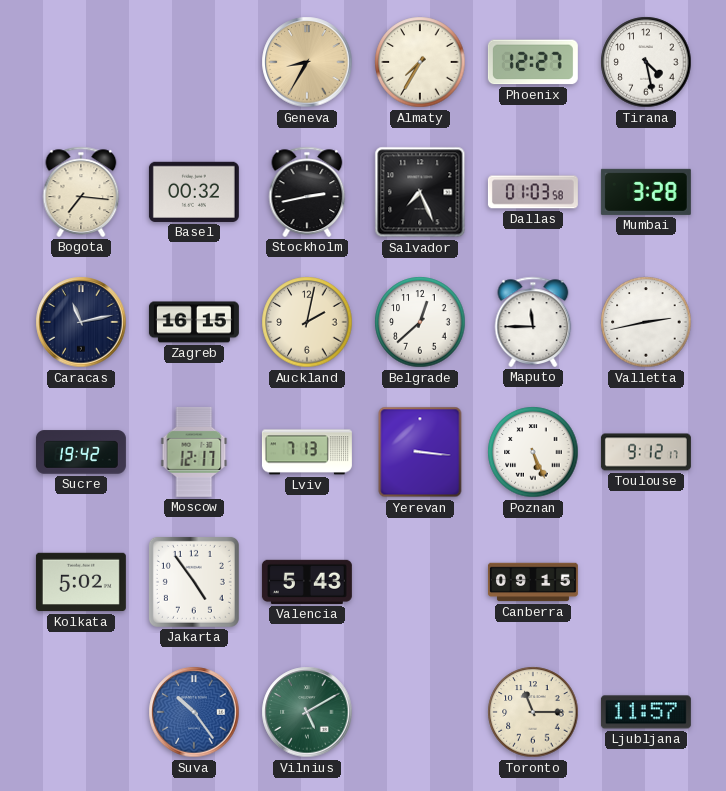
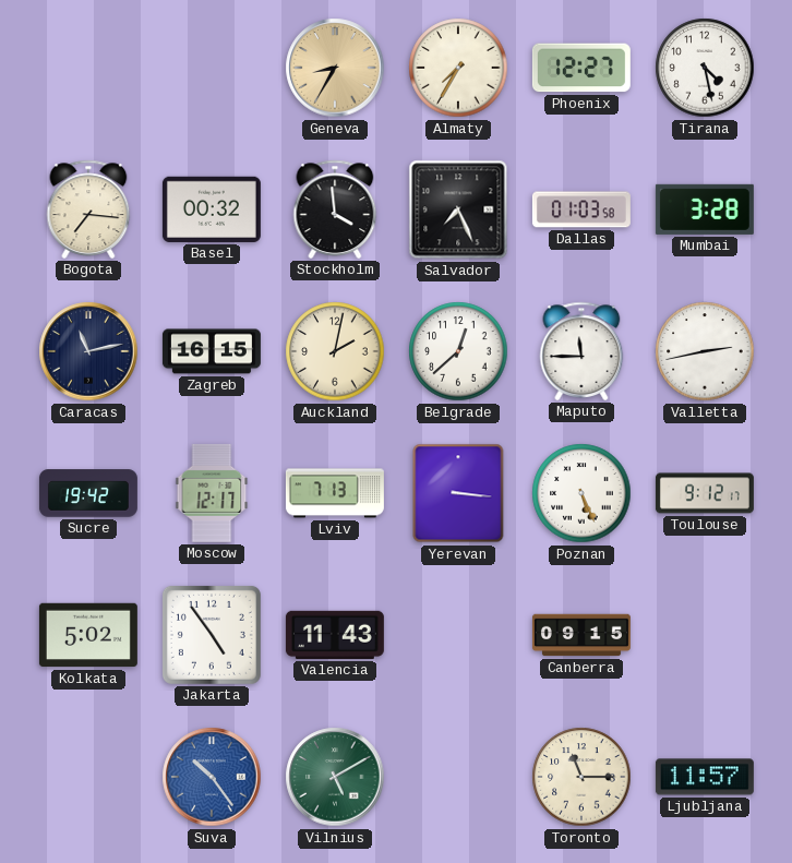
Stockholm: 2:43 -> 3:59 (335, 209)
Valencia: 5:43 -> 11:43 (335, 635)
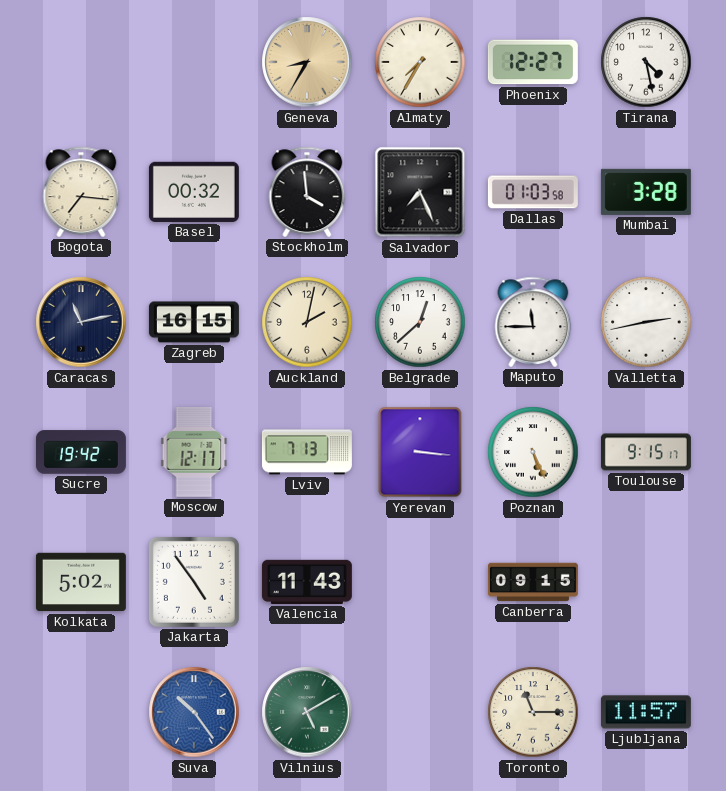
Toulouse: 9:12 -> 9:15 (646, 452)
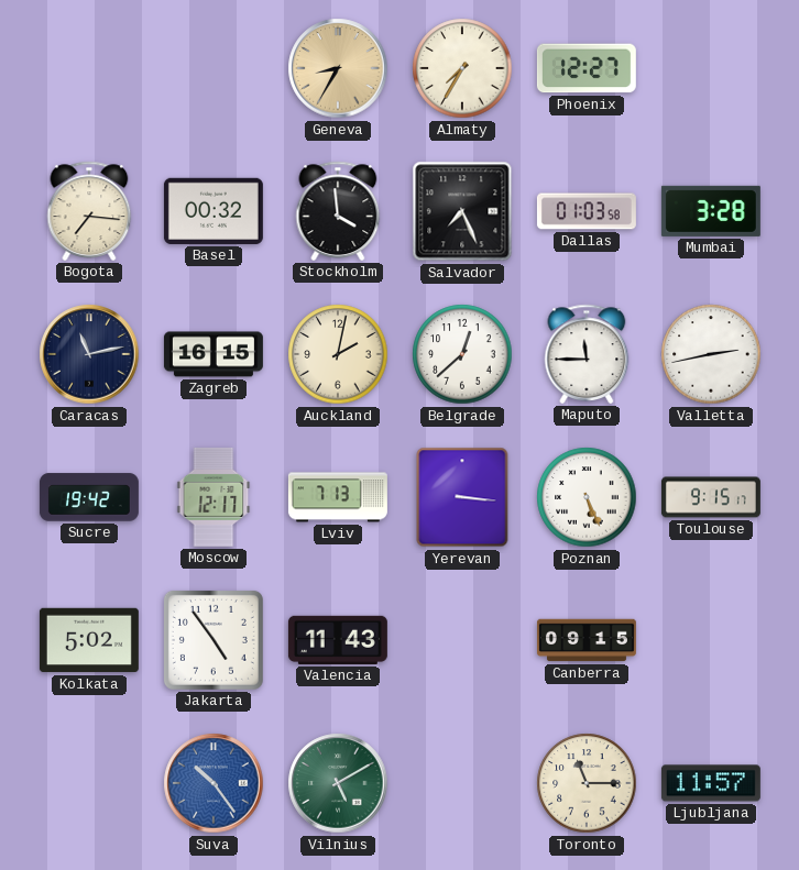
Tirana: 4:28 -> none (646, 62)
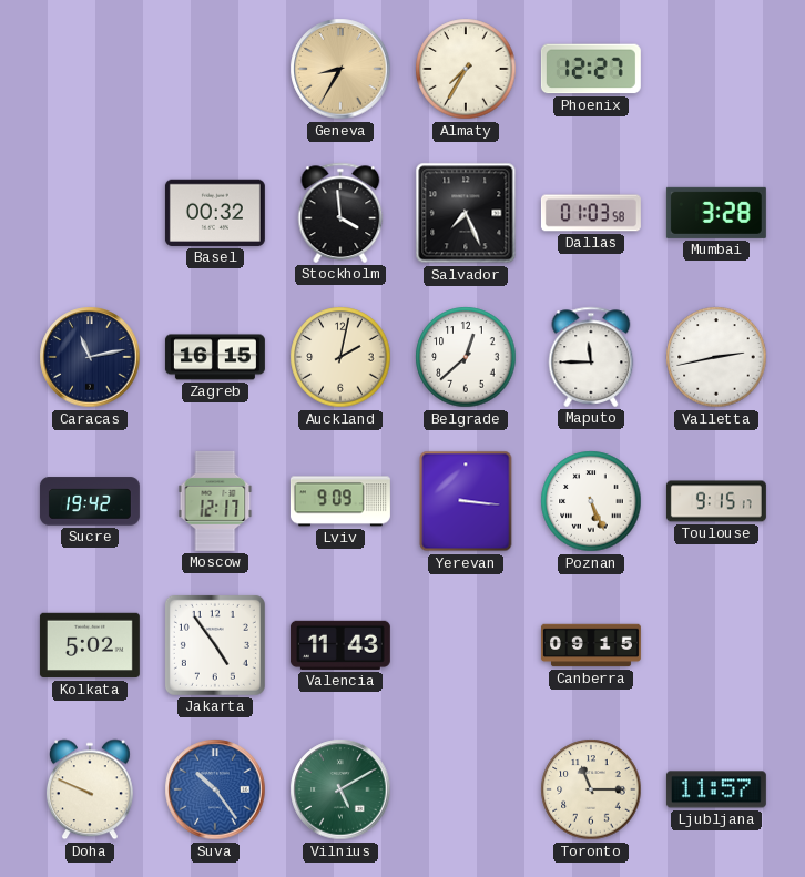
Bogota: 7:16 -> none (89, 211)
Lviv: 7:13 -> 9:09 (340, 501)
Doha: none -> 9:49 (90, 789)
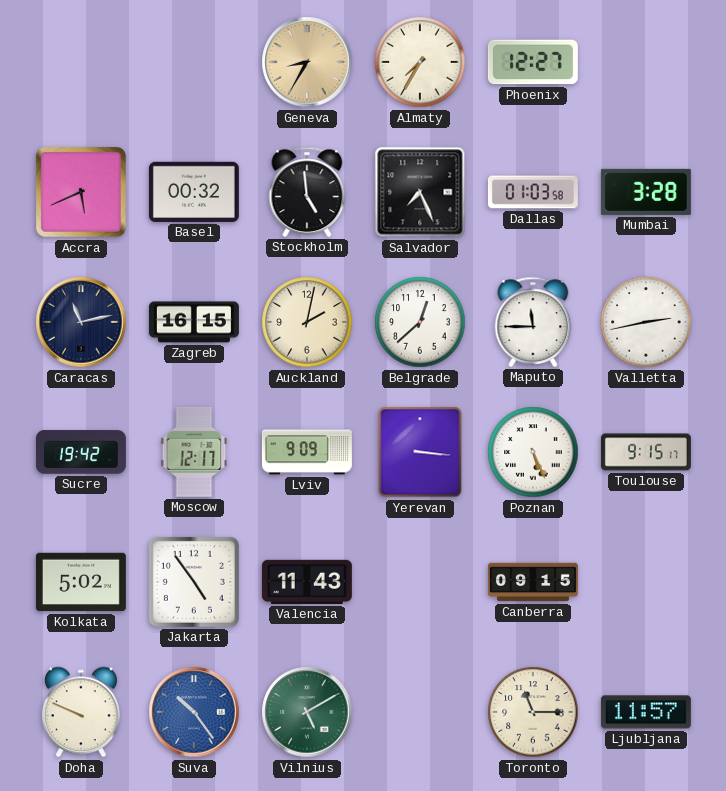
Accra: none -> 5:41 (81, 192)
Stockholm: 3:59 -> 4:59 (307, 192)
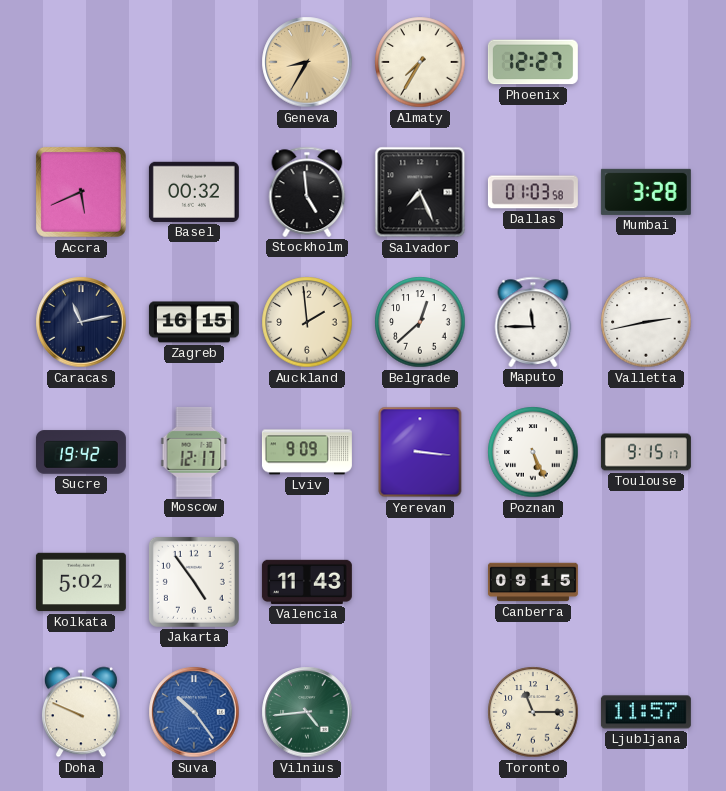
Auckland: 2:02 -> 1:59 (307, 322)
Vilnius: 5:10 -> 4:44 (307, 712)
